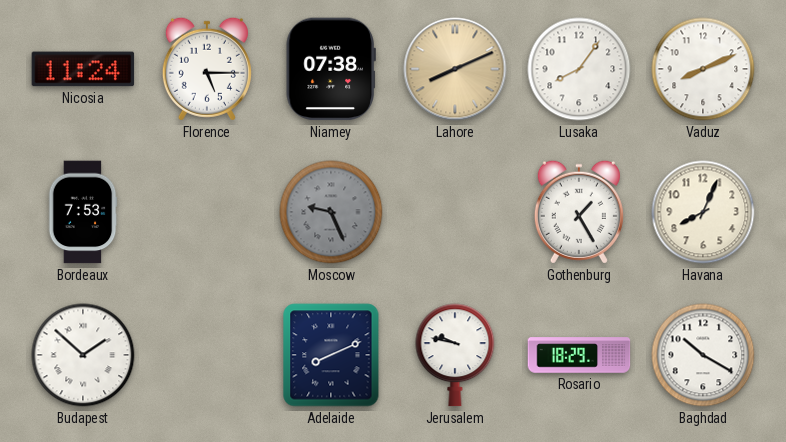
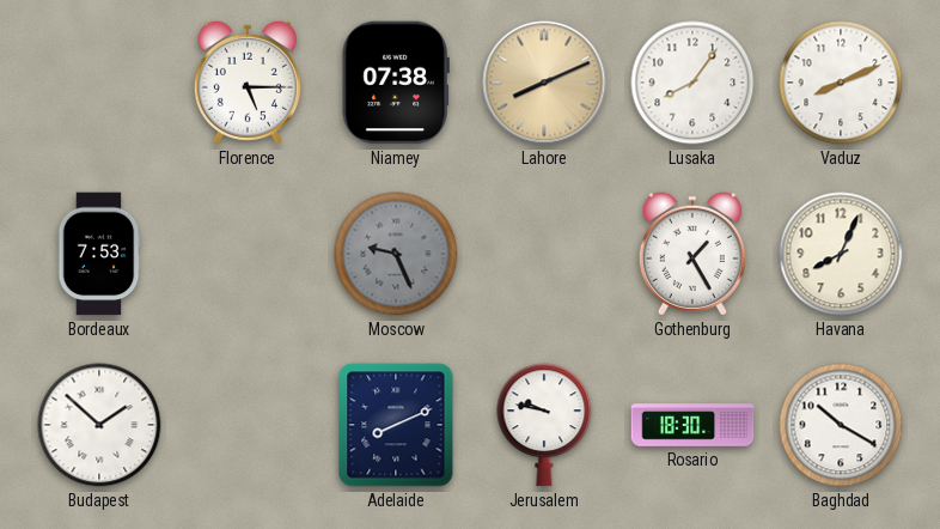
Nicosia: 11:24 -> none (83, 69)
Rosario: 18:29 -> 18:30 (692, 425)
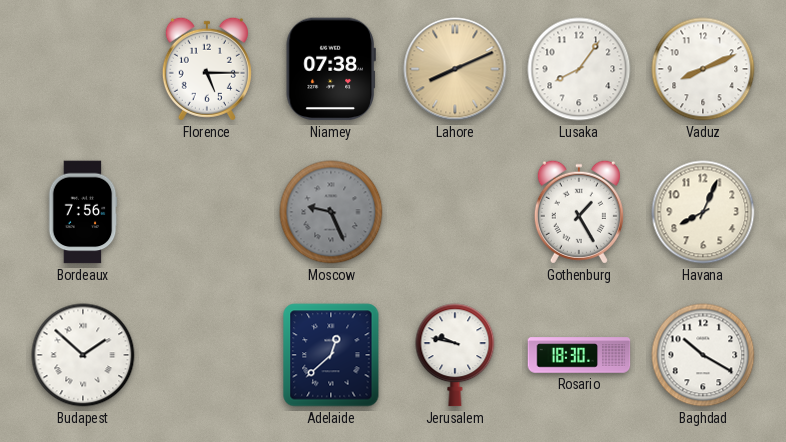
Bordeaux: 7:53 -> 7:56 (83, 212)
Adelaide: 8:11 -> 12:38 (331, 355)
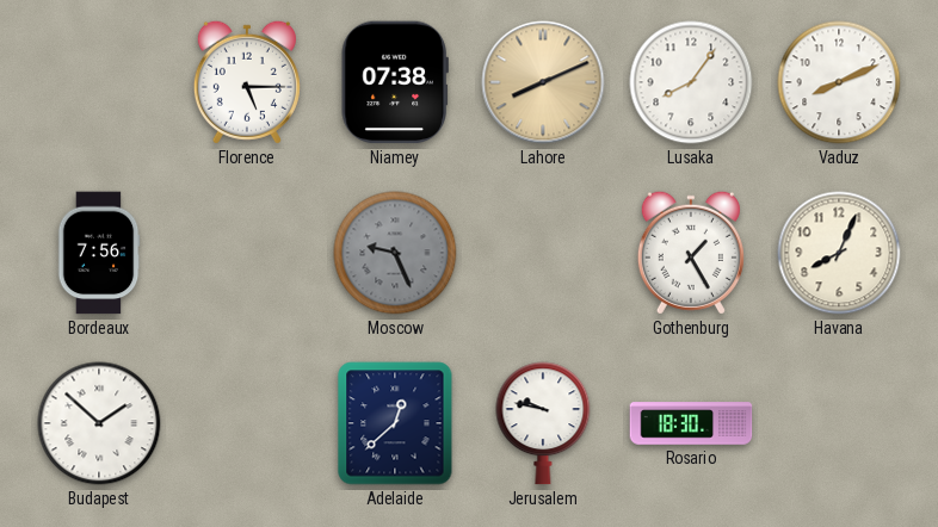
Baghdad: 10:20 -> none (703, 355)
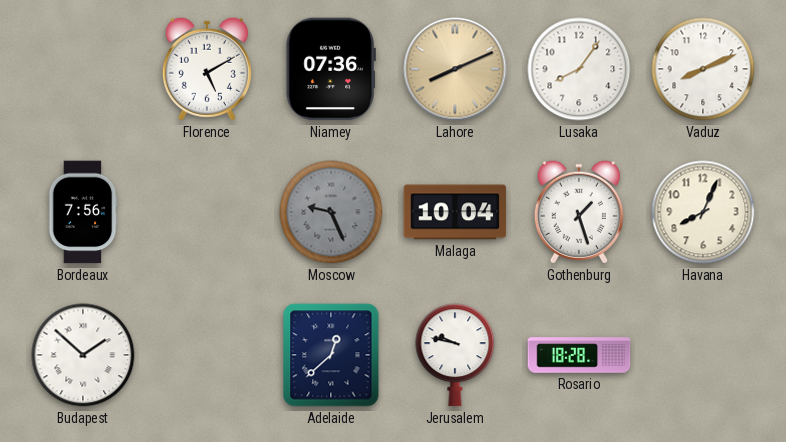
Florence: 5:15 -> 5:10 (207, 69)
Niamey: 07:38 -> 07:36 (331, 69)
Malaga: none -> 10:04 (455, 212)
Gothenburg: 1:25 -> 1:27 (579, 212)
Rosario: 18:30 -> 18:28 (579, 355)
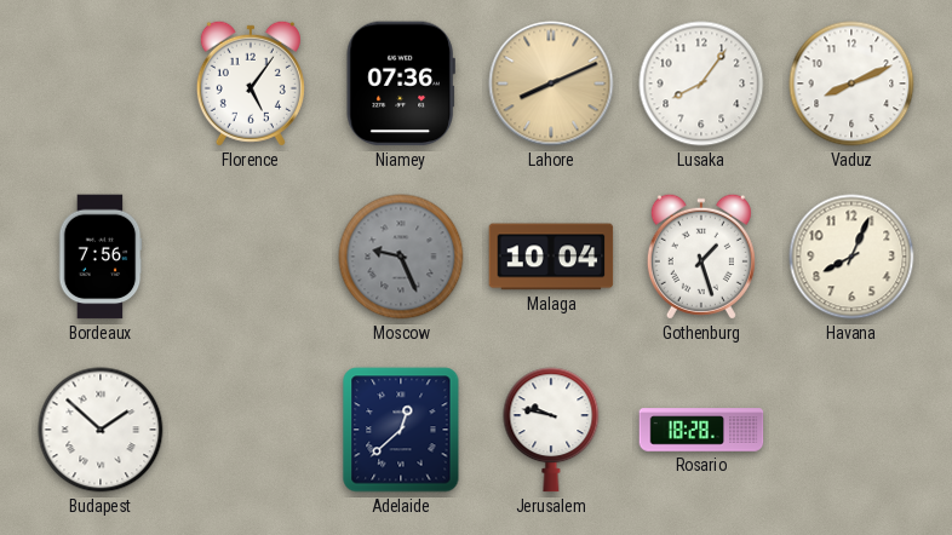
Florence: 5:10 -> 5:06 (251, 84)
